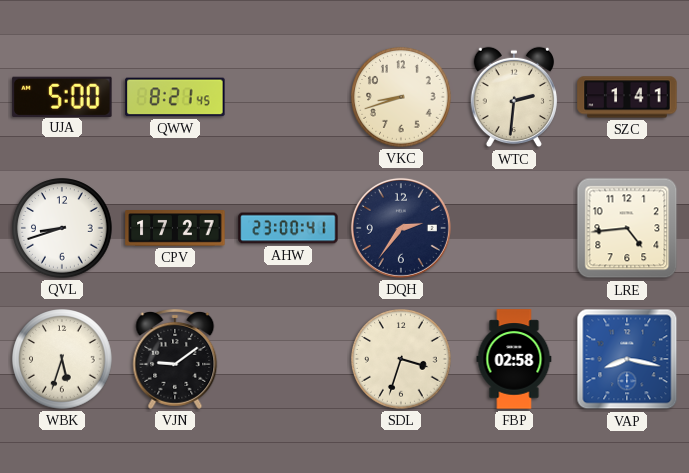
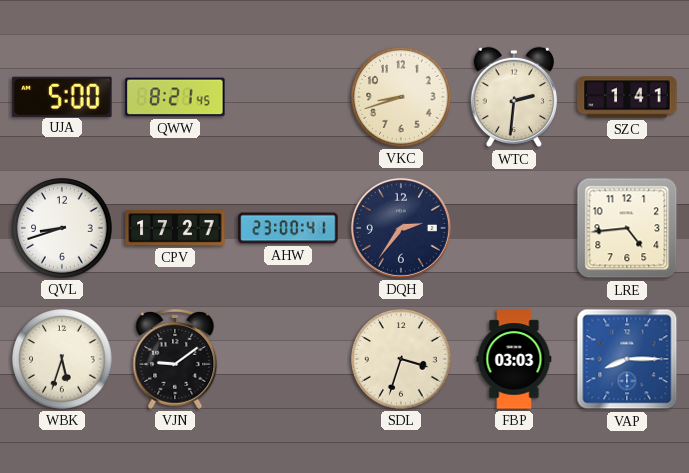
FBP: 02:58 -> 03:03 (514, 359)
VAP: 8:17 -> 8:15 (627, 359)
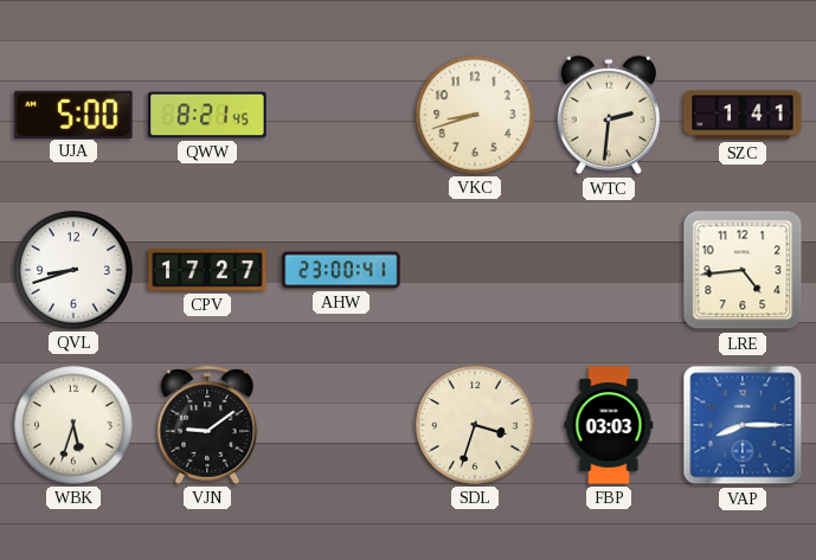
DQH: 2:36 -> none (401, 228)
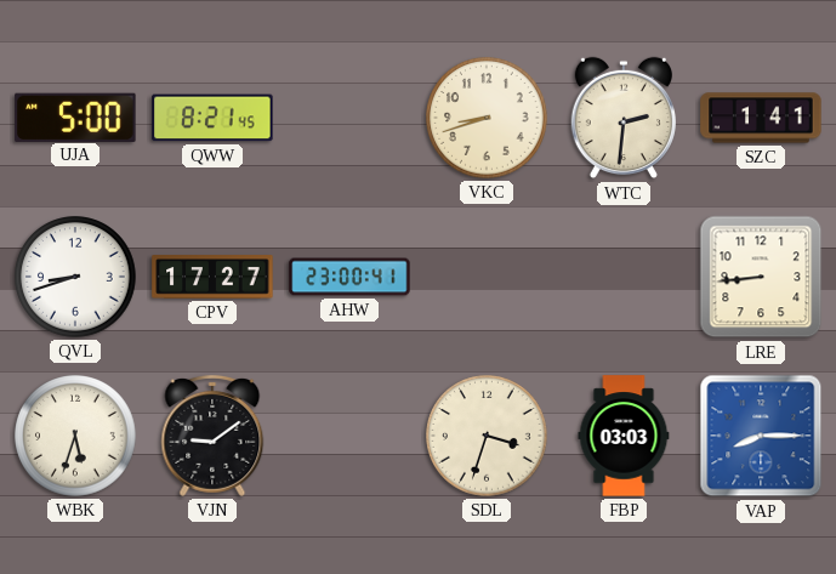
LRE: 4:44 -> 8:44 (761, 277)
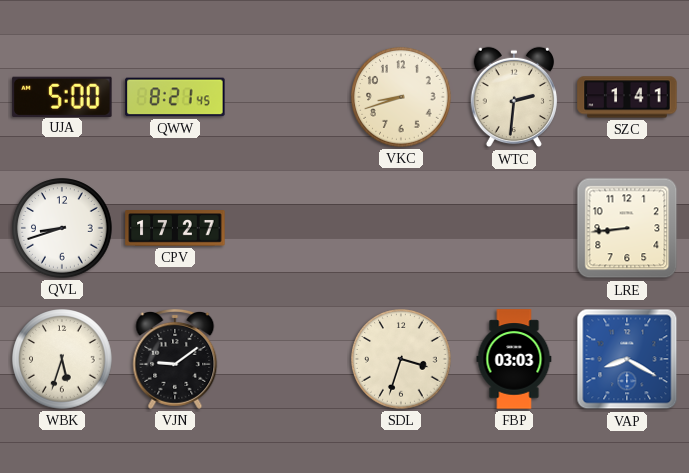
AHW: 23:00 -> none (349, 277)
VAP: 8:15 -> 8:20 (627, 359)
